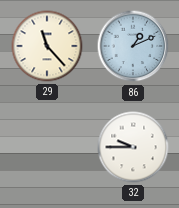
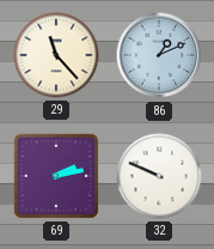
69: none -> 2:13 (56, 176)
32: 9:45 -> 9:49 (159, 176)
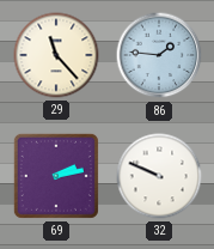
86: 1:11 -> 1:46 (159, 55)
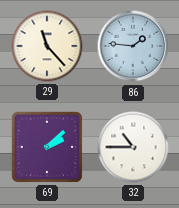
69: 2:13 -> 2:08 (47, 147)
32: 9:49 -> 10:45 (133, 147)
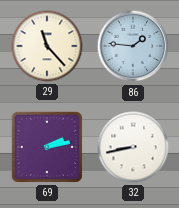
69: 2:08 -> 2:13 (47, 147)
32: 10:45 -> 8:43 (133, 147)
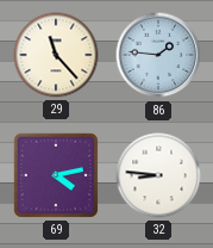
69: 2:13 -> 4:13 (56, 175)
32: 8:43 -> 8:46 (158, 175)
